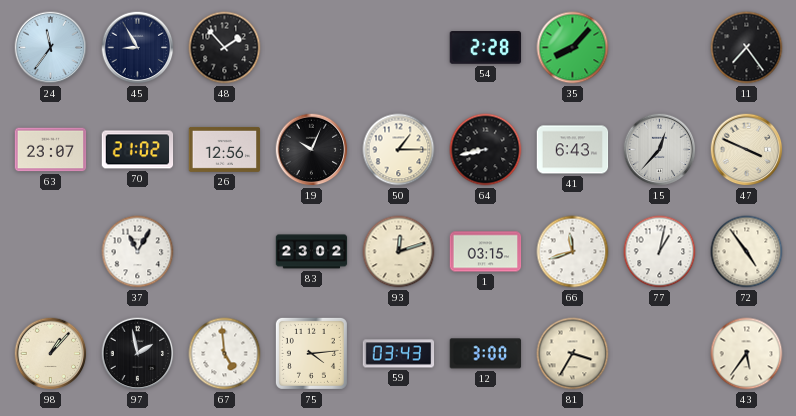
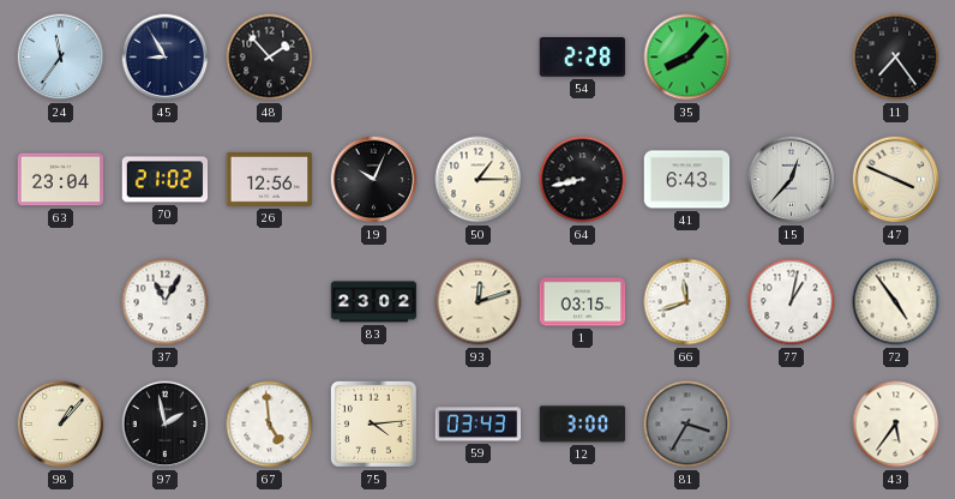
63: 23:07 -> 23:04 (61, 180)
81 dial: cream -> grey (687, 425)
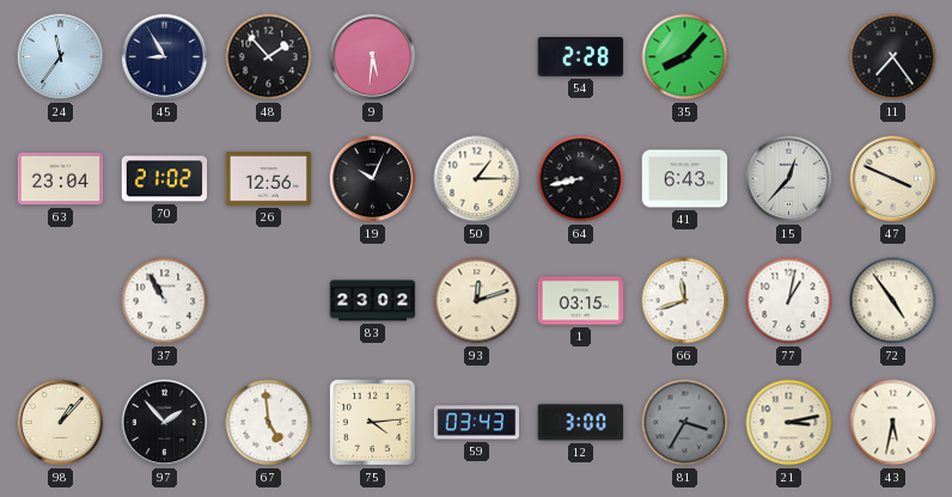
9: none -> 5:31 (373, 57)
37: 11:05 -> 10:55 (165, 301)
97: 1:58 -> 1:53 (165, 423)
21: none -> 3:13 (789, 423)
43: 5:36 -> 5:32 (893, 423)
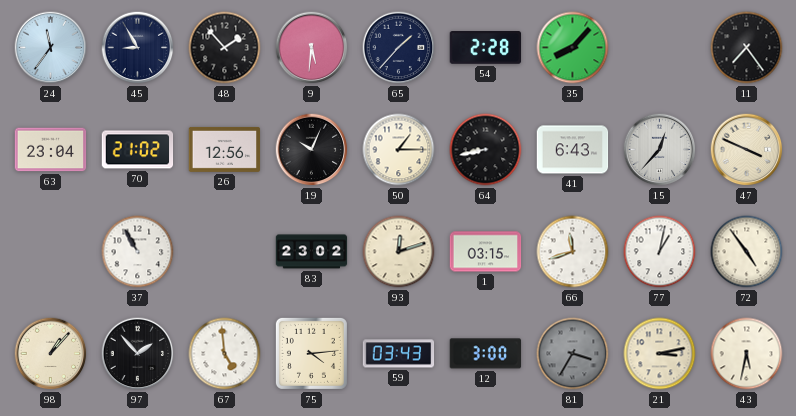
65: none -> 1:37 (399, 48)
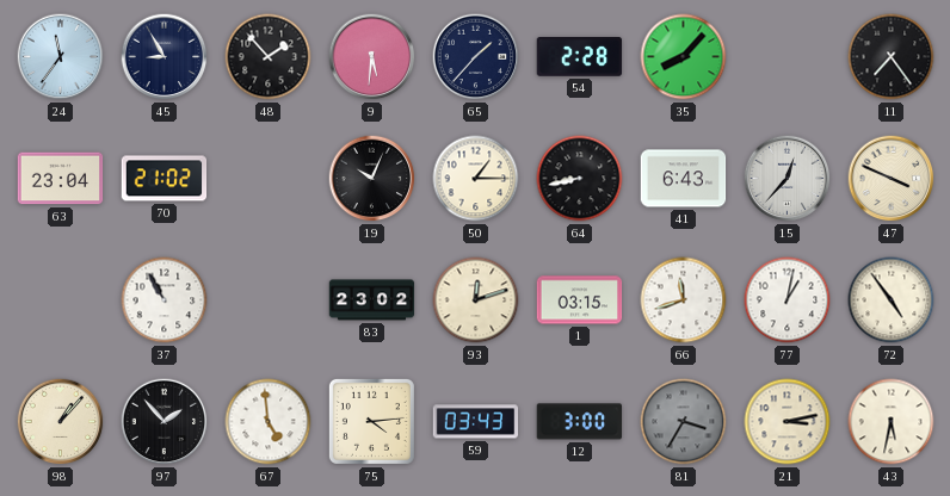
26: 12:56 -> none (225, 149)
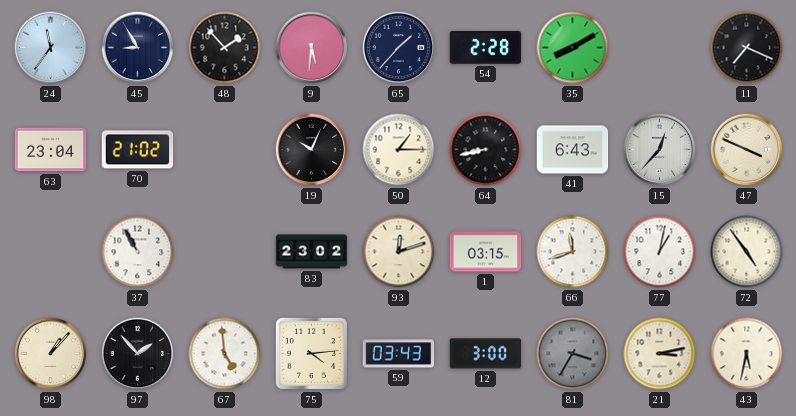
35: 8:07 -> 8:10 (573, 48)
11: 7:24 -> 7:19 (747, 48)
